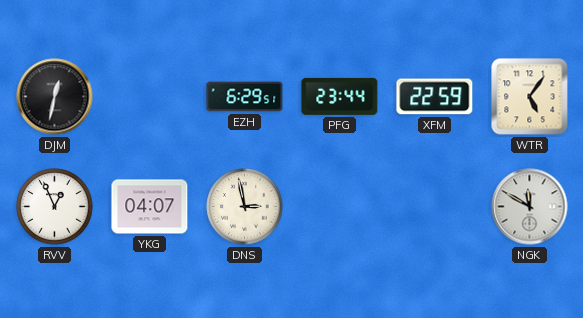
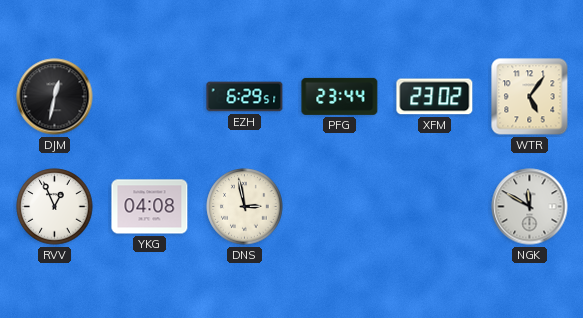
XFM: 22:59 -> 23:02 (435, 97)
YKG: 04:07 -> 04:08 (150, 207)
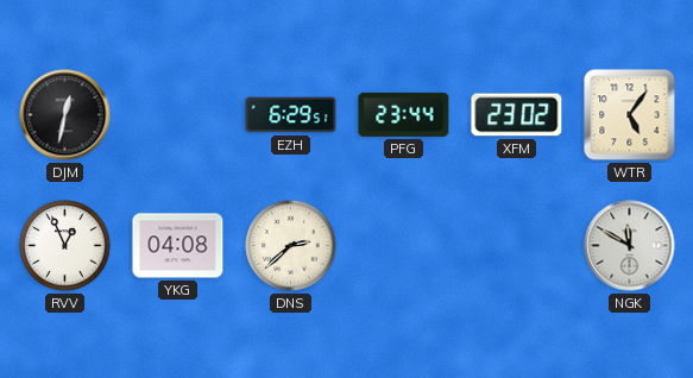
DNS: 2:58 -> 2:38 (291, 246)
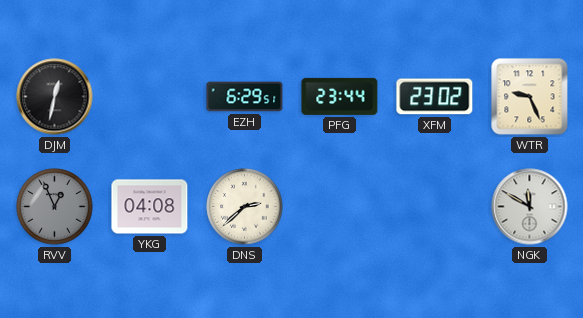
WTR: 5:06 -> 9:26 (530, 97)
RVV dial: white -> grey (55, 207)
